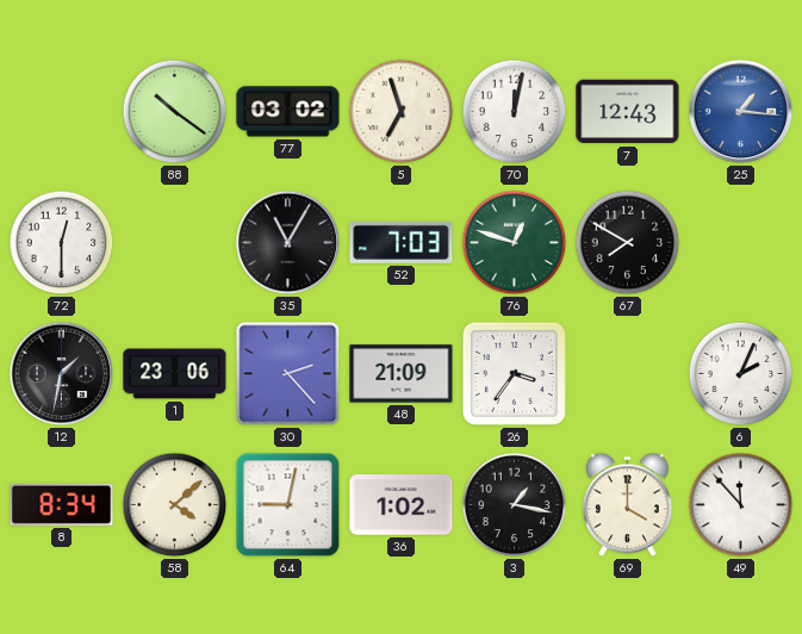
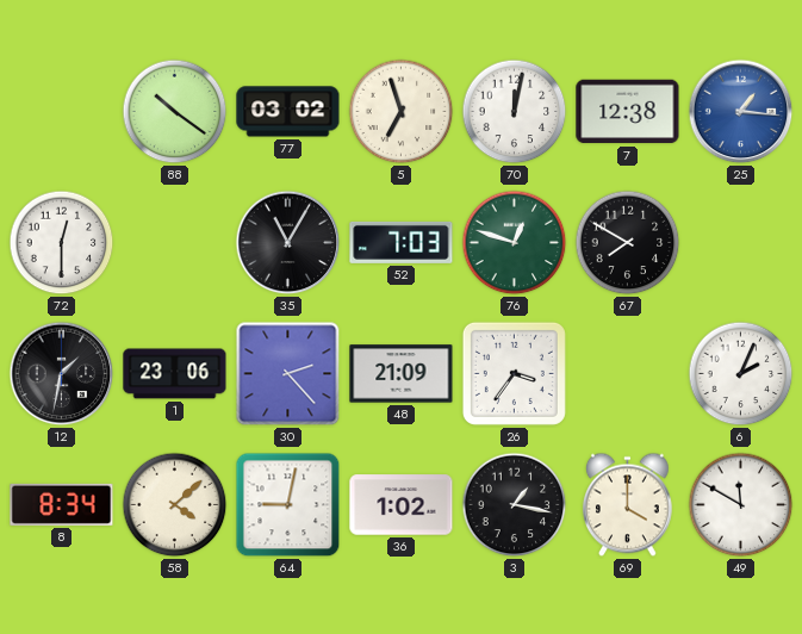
7: 12:43 -> 12:38 (628, 112)
49: 11:53 -> 11:50 (741, 505)
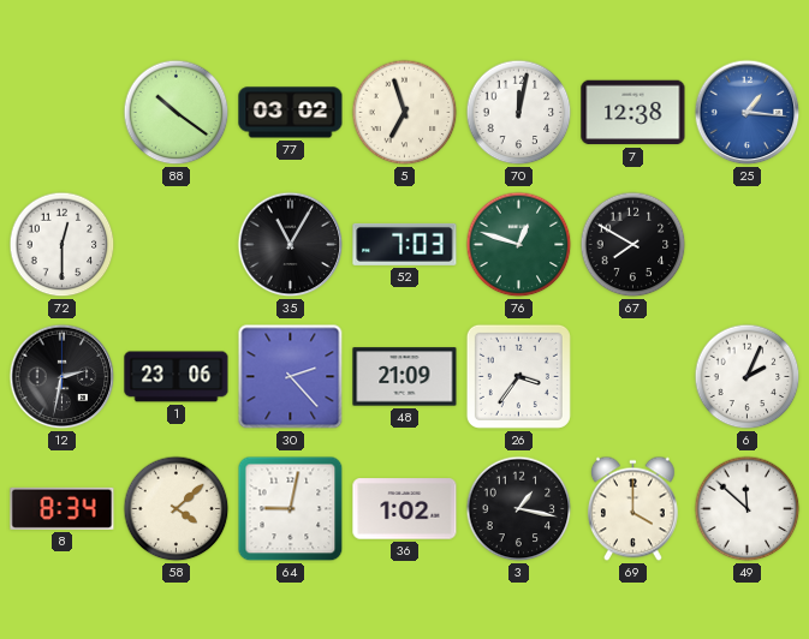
12: 1:32 -> 2:32 (63, 377)
49: 11:50 -> 11:52 (748, 509)
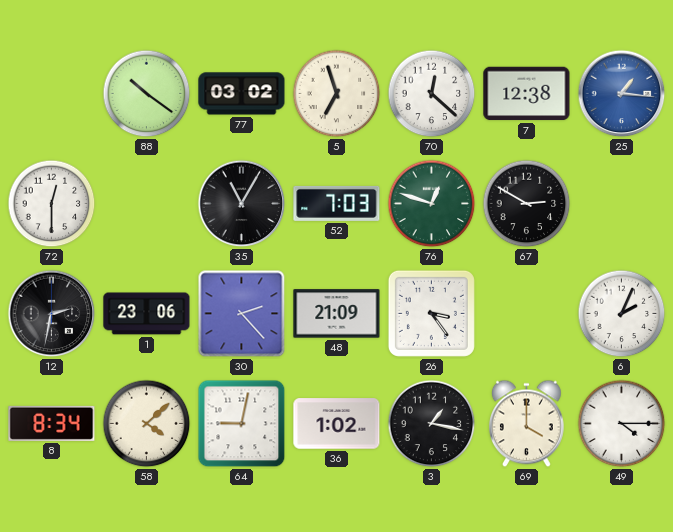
70: 12:02 -> 12:22 (432, 94)
67: 7:50 -> 2:50 (527, 204)
26: 3:36 -> 3:24 (431, 313)
49: 11:52 -> 4:15 (622, 424)
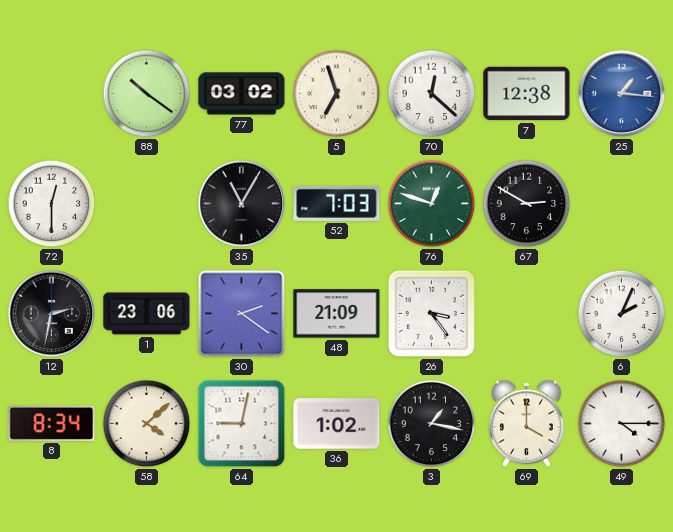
30: 2:23 -> 2:21 (242, 314)
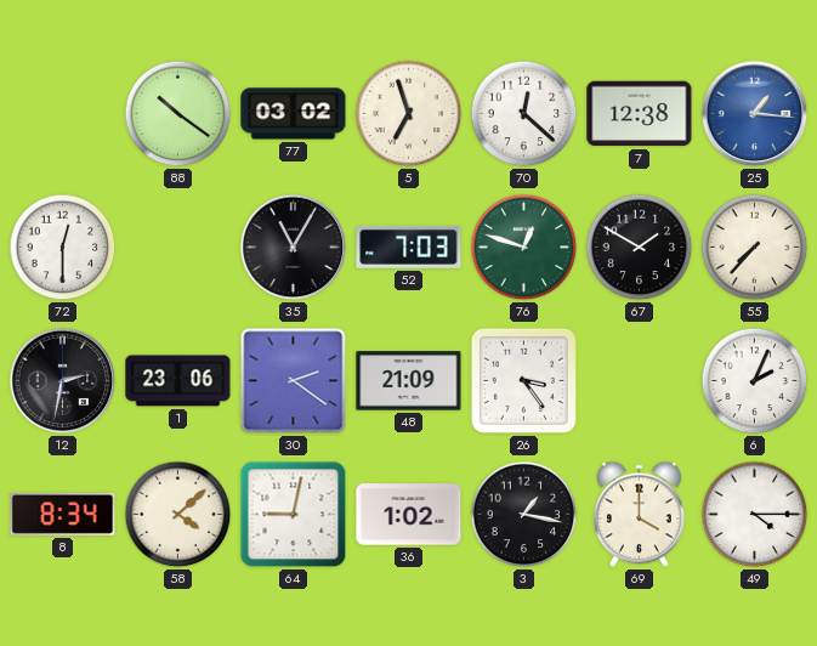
67: 2:50 -> 1:50 (640, 248)
55: none -> 7:37 (755, 248)
